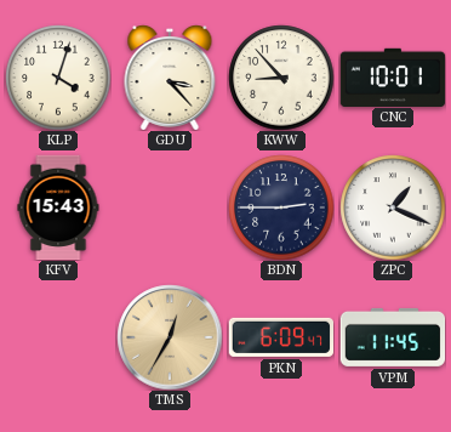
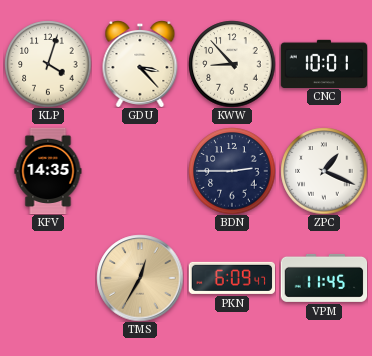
KFV: 15:43 -> 14:35 (48, 171)
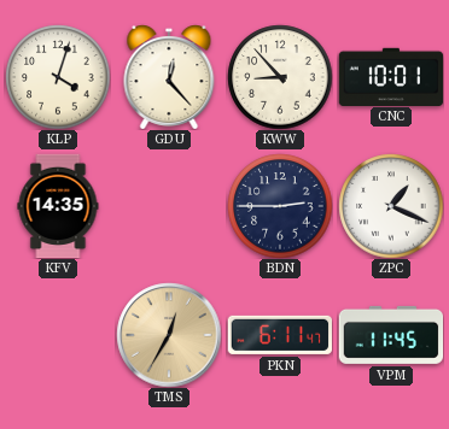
GDU: 3:23 -> 12:23 (169, 77)
PKN: 6:09 -> 6:11 (279, 335)
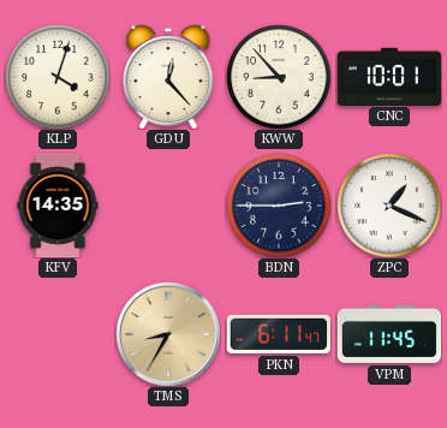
TMS: 12:35 -> 8:35 (168, 334)
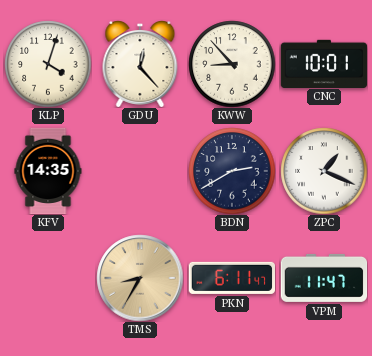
BDN: 2:45 -> 2:40 (232, 171)
VPM: 11:45 -> 11:47 (324, 278)
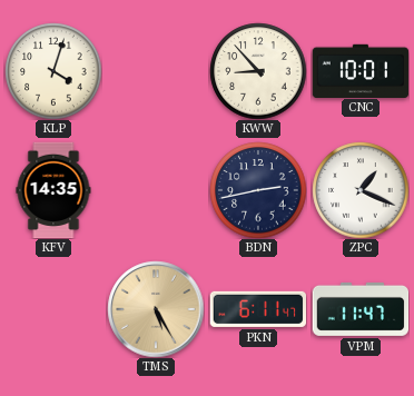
GDU: 12:23 -> none (140, 64)
BDN: 2:40 -> 2:43 (258, 190)
TMS: 8:35 -> 5:25 (156, 309)
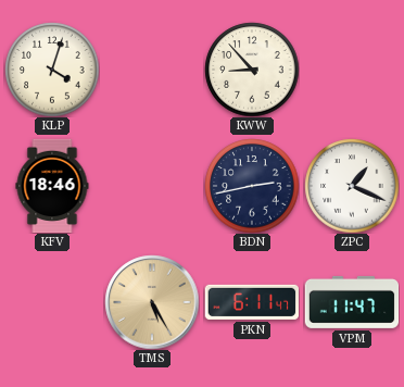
CNC: 10:01 -> none (361, 70)
KFV: 14:35 -> 18:46 (52, 186)
